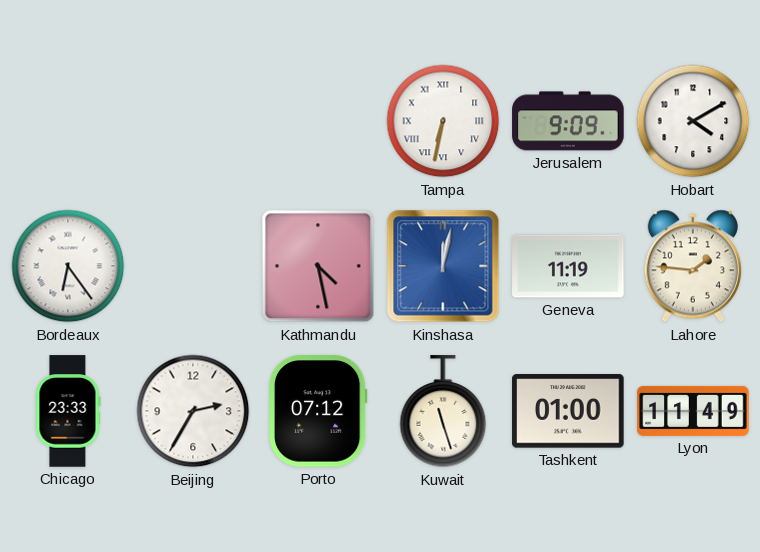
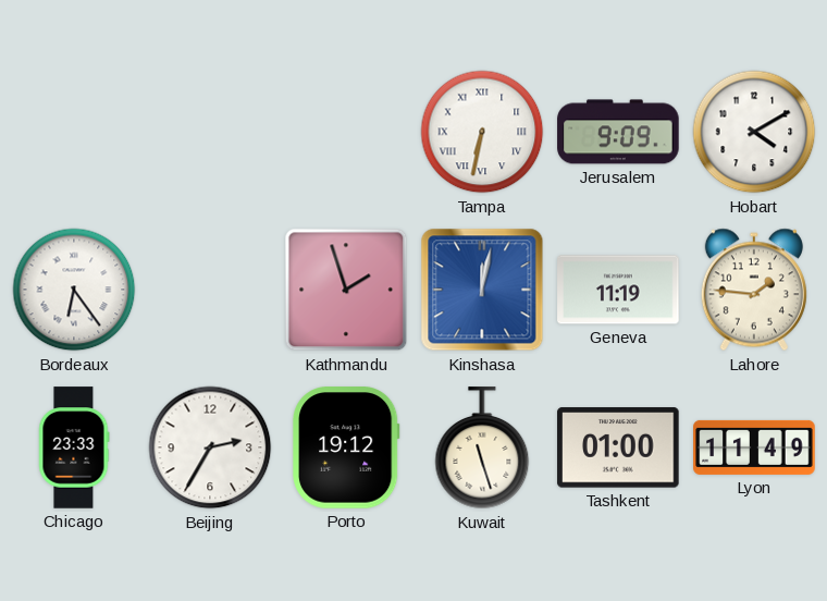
Kathmandu: 4:28 -> 1:57 (346, 290)
Porto: 07:12 -> 19:12 (346, 447)
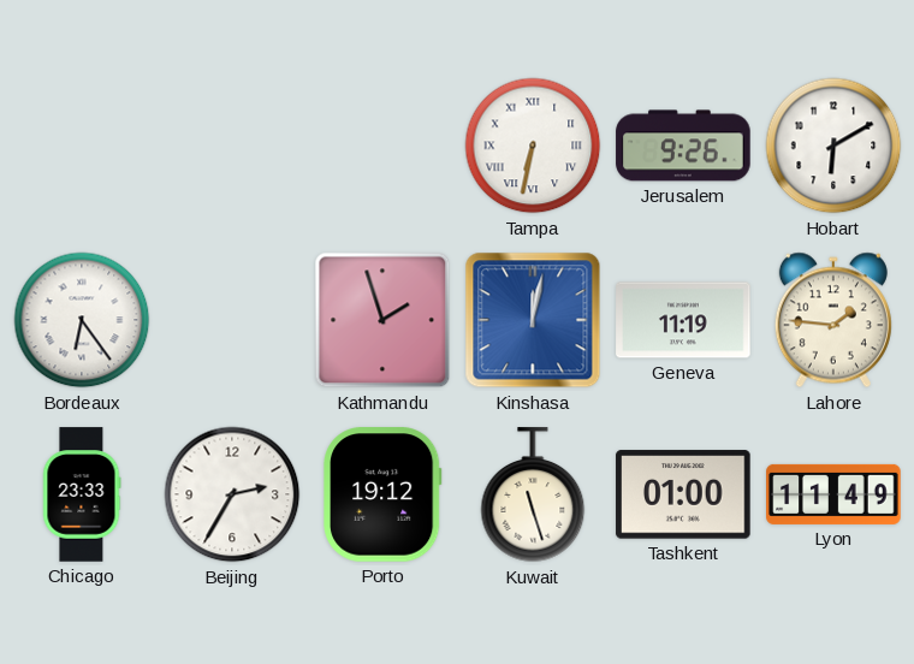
Jerusalem: 9:09 -> 9:26 (683, 146)
Hobart: 4:10 -> 6:10 (833, 146)
